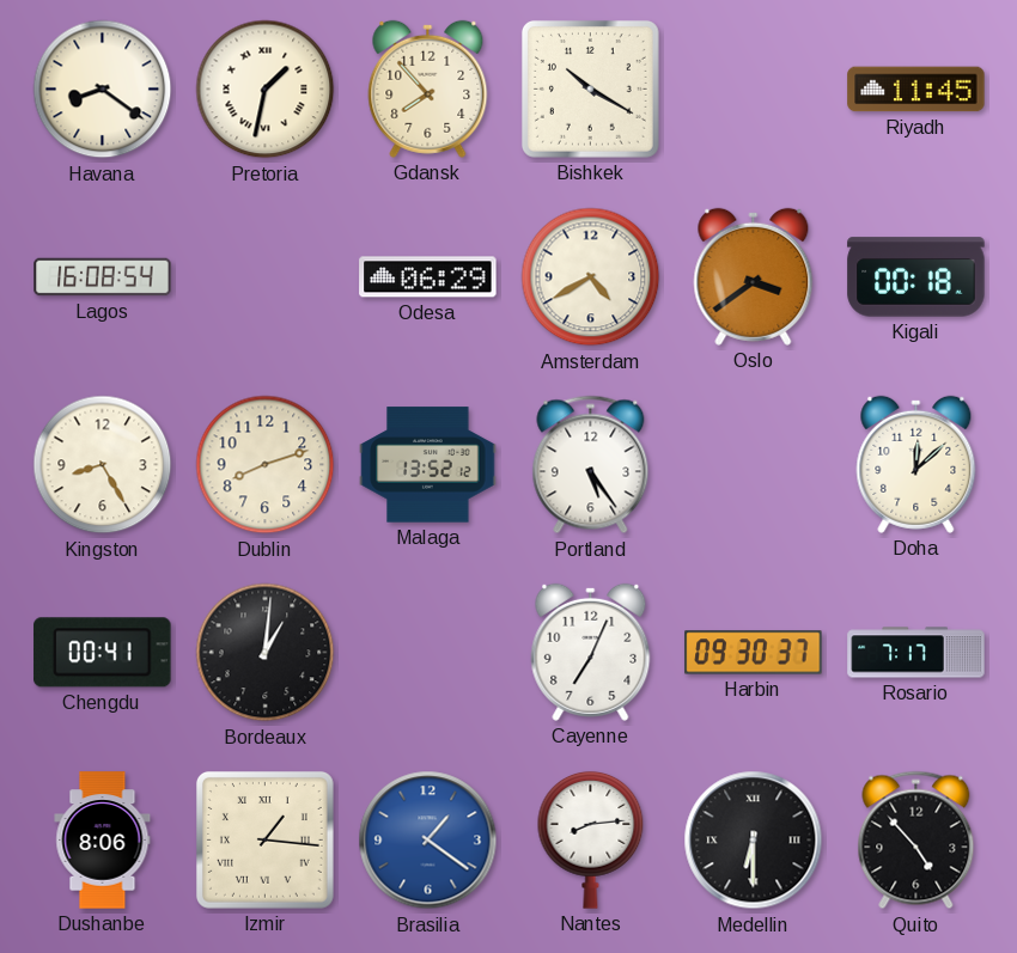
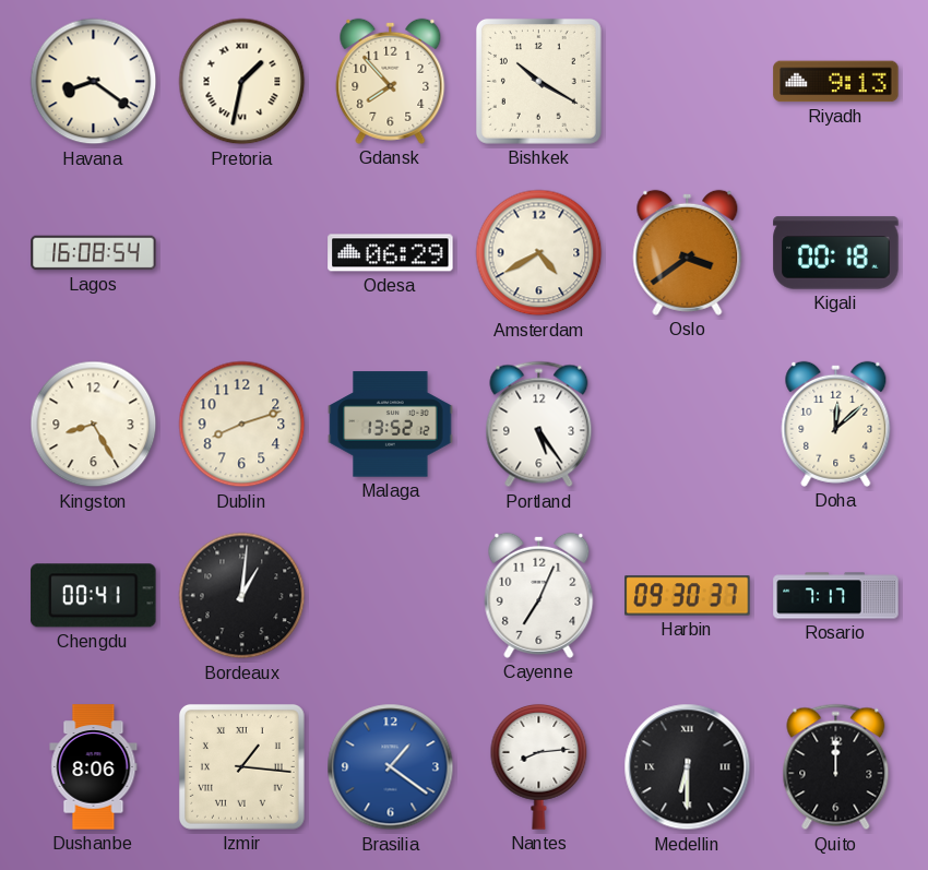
Riyadh: 11:45 -> 9:13 (836, 82)
Quito: 4:53 -> 12:00 (836, 767)
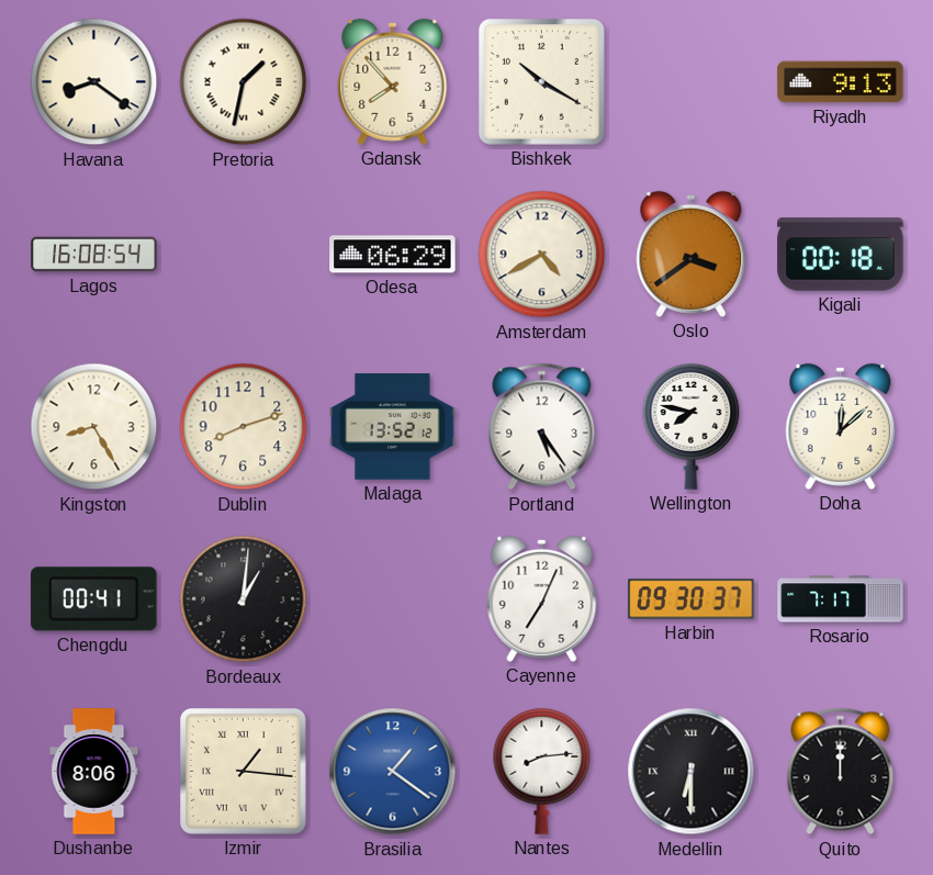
Wellington: none -> 7:47 (692, 426)
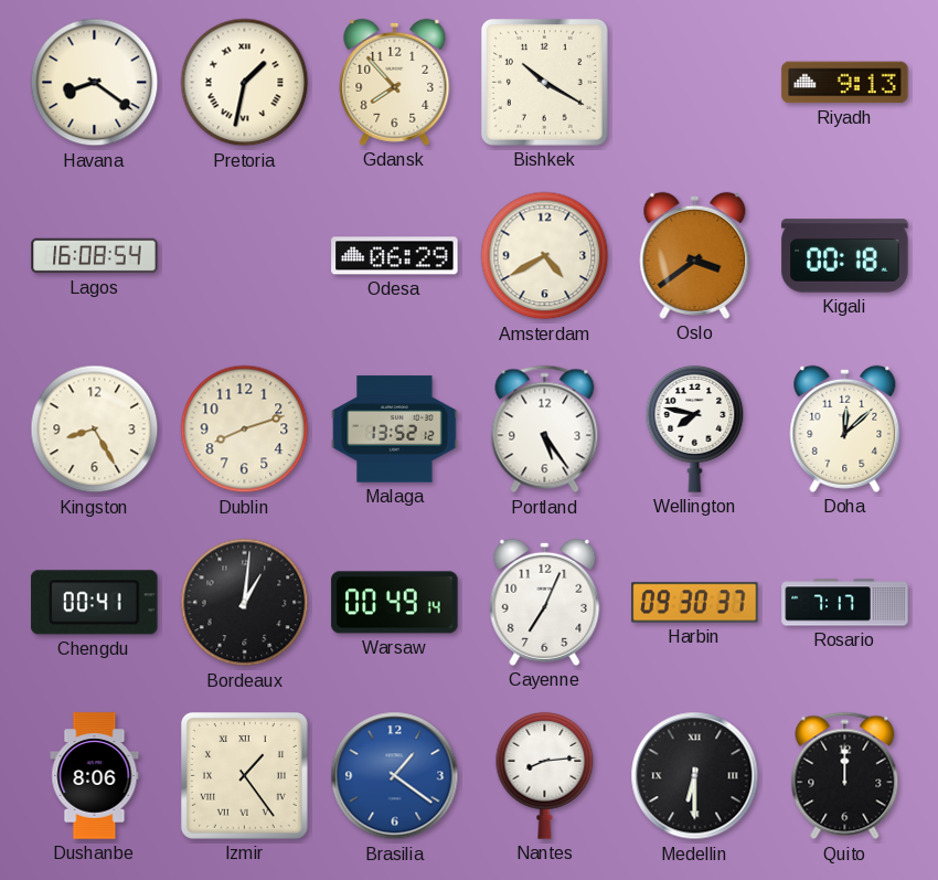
Warsaw: none -> 00:49 (395, 603)
Izmir: 1:16 -> 1:24 (244, 775)
